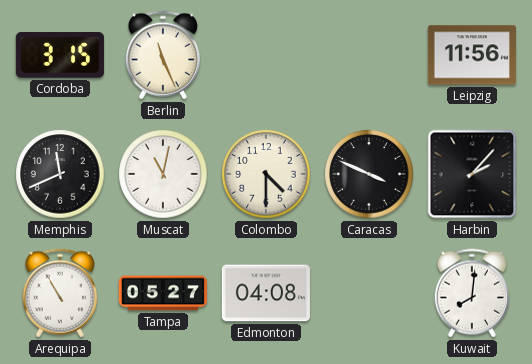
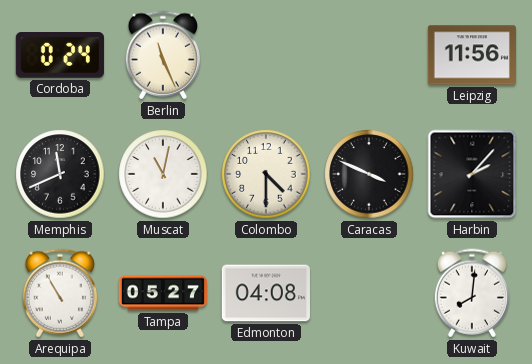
Cordoba: 3:15 -> 0:24 (60, 56)
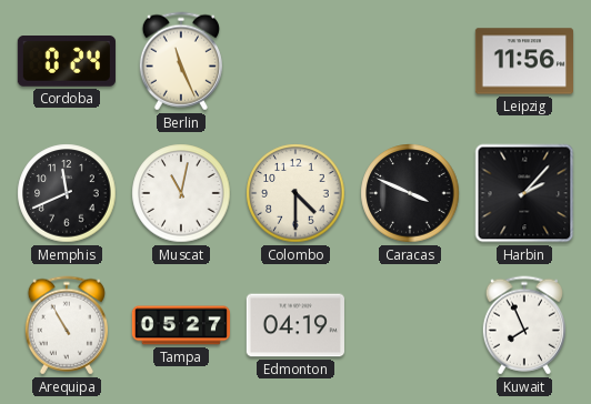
Edmonton: 04:08 -> 04:19 (295, 325)
Kuwait: 8:01 -> 7:56 (524, 325)
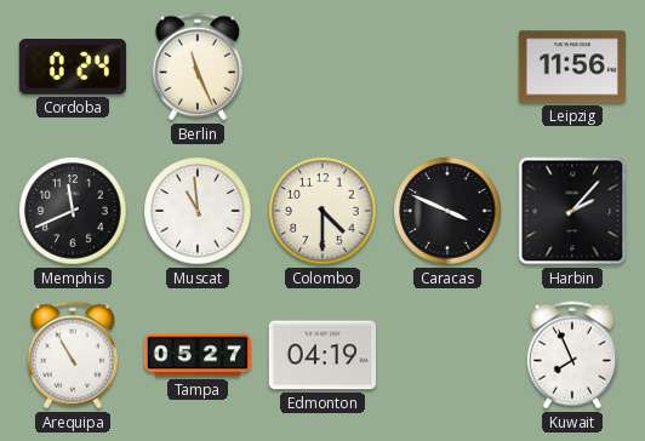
Muscat: 11:02 -> 10:59 (198, 211)
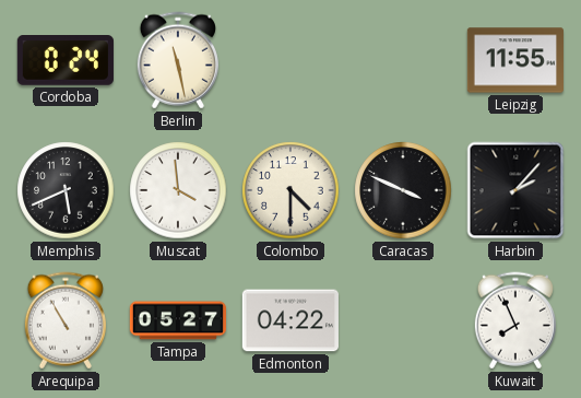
Berlin: 11:26 -> 11:28 (178, 60)
Leipzig: 11:56 -> 11:55 (514, 60)
Memphis: 11:41 -> 5:41 (66, 190)
Muscat: 10:59 -> 3:59 (178, 190)
Edmonton: 04:19 -> 04:22 (290, 320)
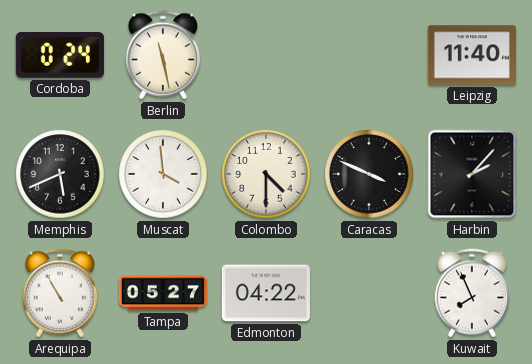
Leipzig: 11:55 -> 11:40 (471, 55)
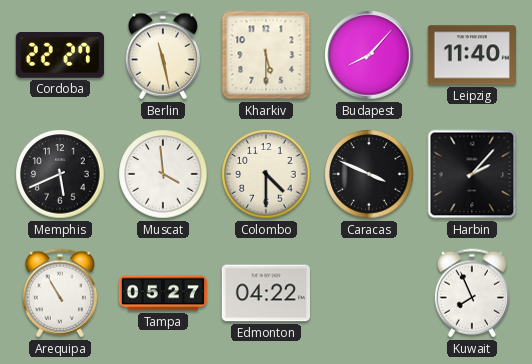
Cordoba: 0:24 -> 22:27 (60, 56)
Kharkiv: none -> 5:30 (266, 55)
Budapest: none -> 8:07 (369, 55)
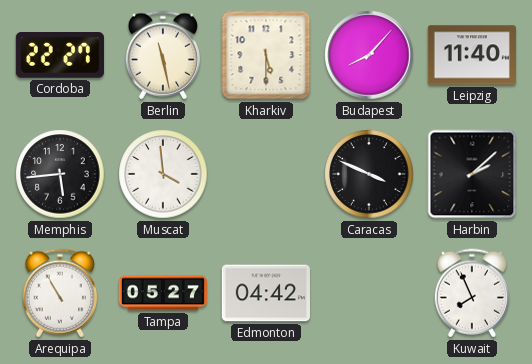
Memphis: 5:41 -> 5:44 (60, 174)
Colombo: 4:30 -> none (266, 174)
Harbin: 2:07 -> 2:08 (472, 174)
Edmonton: 04:22 -> 04:42 (266, 293)
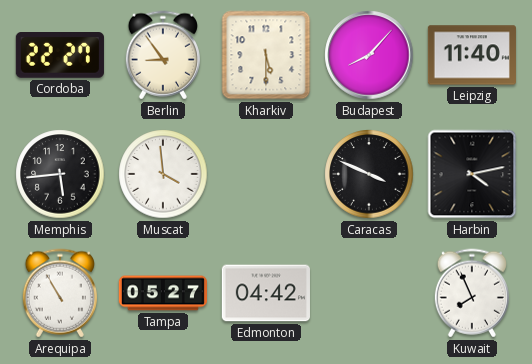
Berlin: 11:28 -> 8:54 (163, 55)
Harbin: 2:08 -> 4:13 (472, 174)
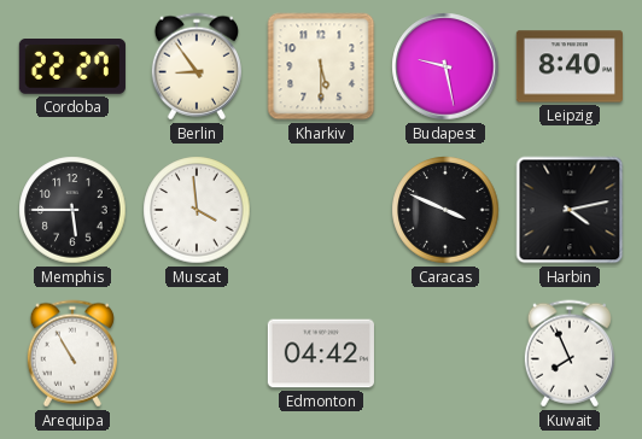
Budapest: 8:07 -> 9:28 (445, 66)
Leipzig: 11:40 -> 8:40 (568, 66)
Memphis: 5:44 -> 5:45 (72, 210)
Tampa: 05:27 -> none (162, 293)
